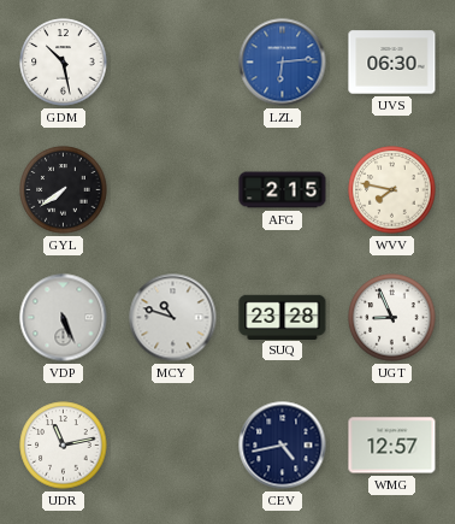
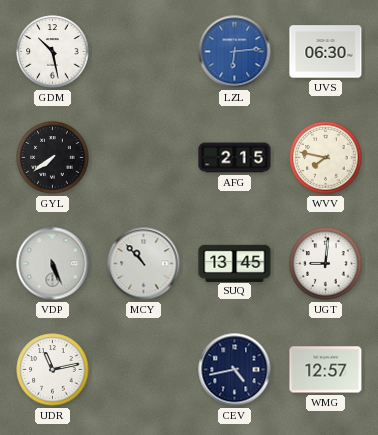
MCY: 10:48 -> 10:53 (144, 264)
SUQ: 23:28 -> 13:45 (235, 263)
UGT: 8:56 -> 9:01 (326, 264)
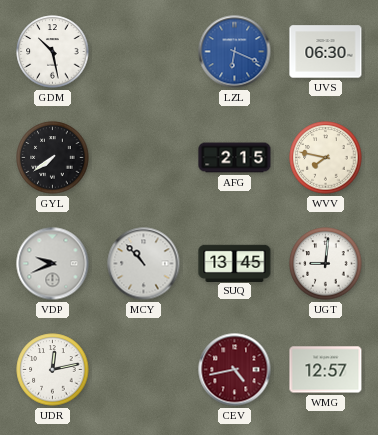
LZL: 6:14 -> 6:19 (235, 52)
VDP: 5:26 -> 9:41 (53, 264)
UDR: 11:13 -> 12:13 (53, 370)
CEV dial: navy -> burgundy (235, 370)
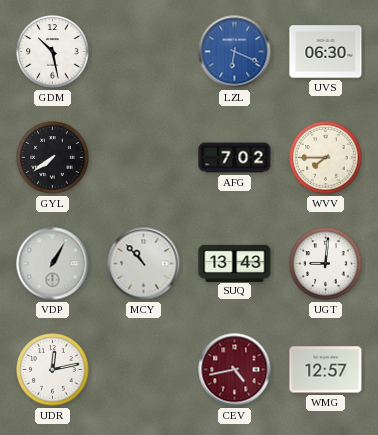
AFG: 2:15 -> 7:02 (235, 158)
WVV: 7:47 -> 7:45 (326, 158)
VDP: 9:41 -> 1:05 (53, 264)
SUQ: 13:45 -> 13:43 (235, 263)
